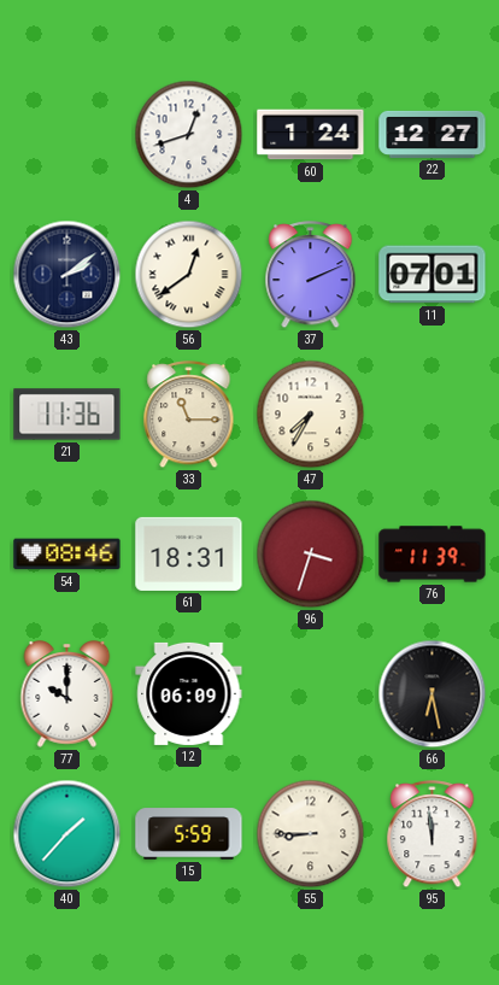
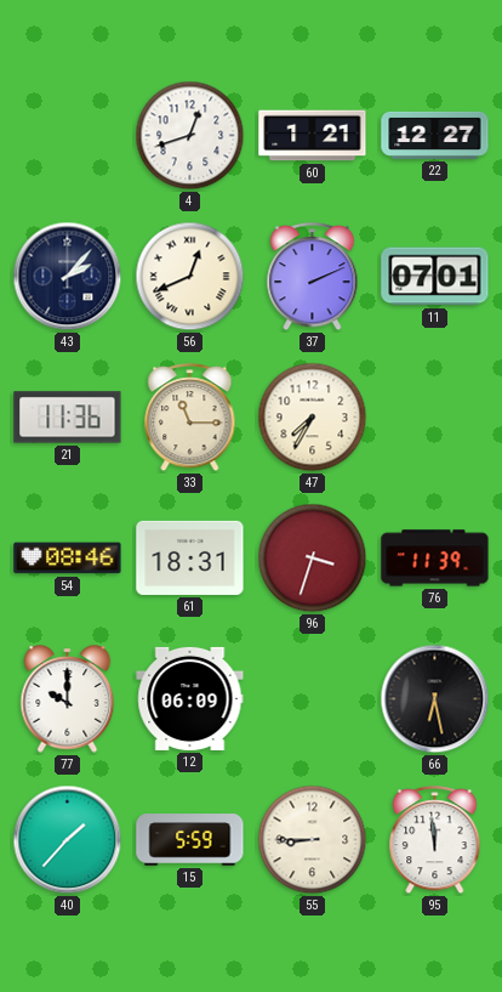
60: 1:24 -> 1:21 (313, 136)
43: 2:09 -> 2:07 (68, 277)
56: 12:39 -> 12:41 (190, 277)
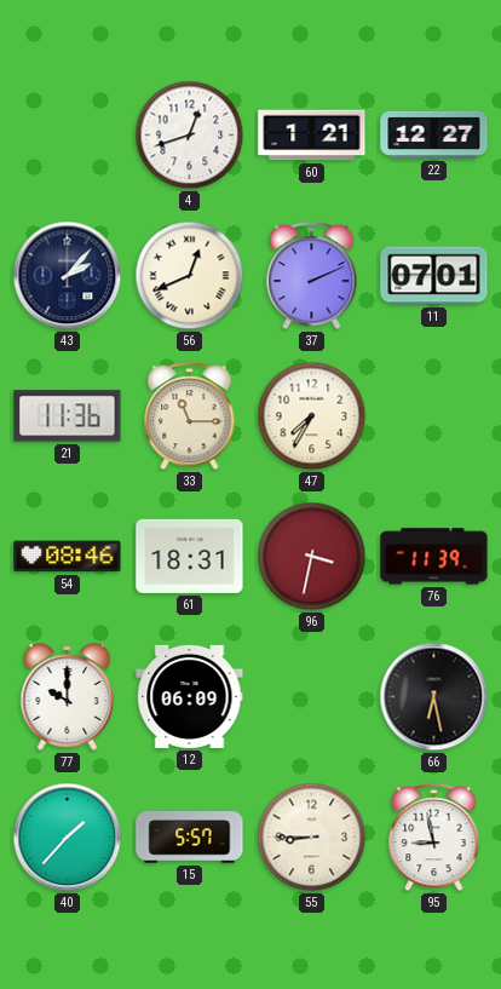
96: 3:33 -> 3:32 (312, 557)
15: 5:59 -> 5:57 (190, 838)
95: 11:59 -> 8:58 (434, 838)
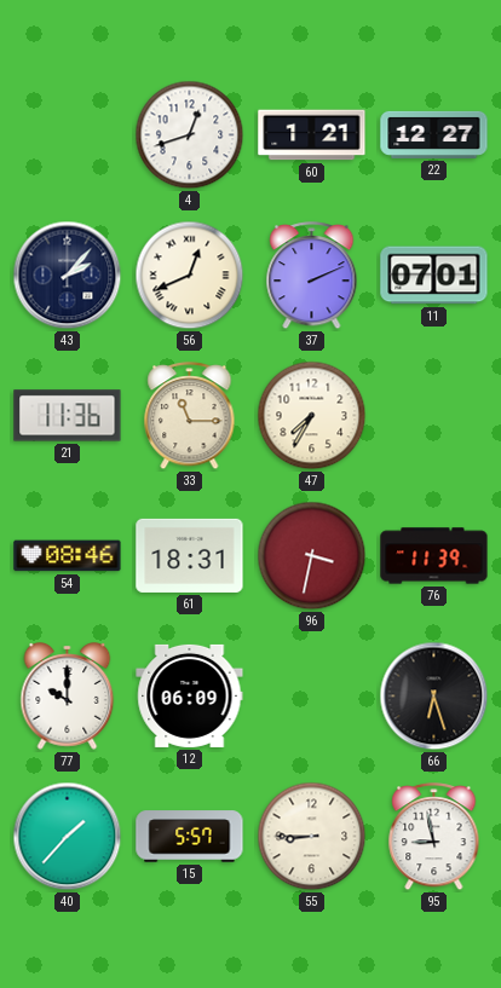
66: 6:28 -> 6:27 (434, 697)
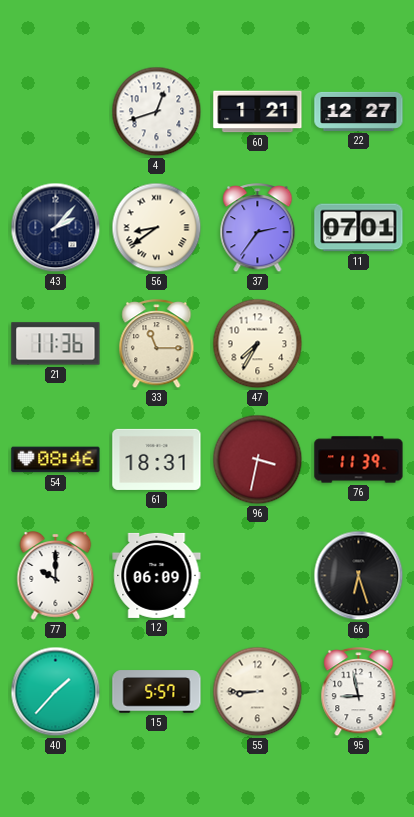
56: 12:41 -> 8:39 (157, 228)
37: 2:11 -> 2:36 (258, 228)
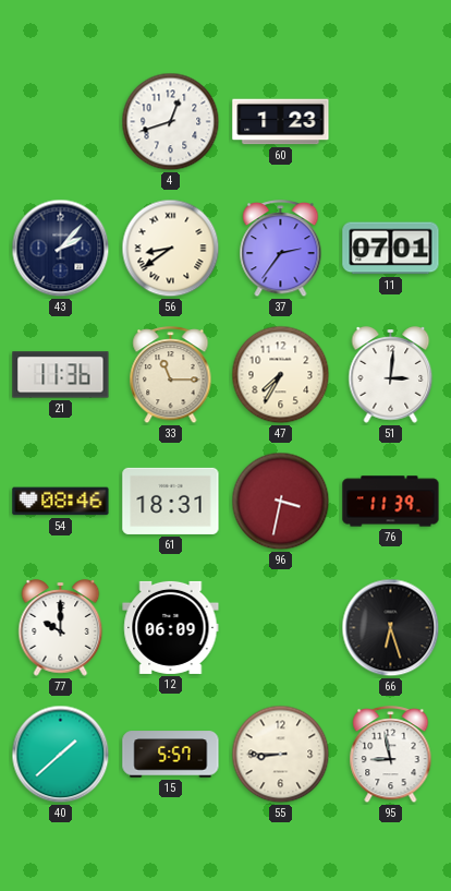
60: 1:21 -> 1:23 (281, 122)
22: 12:27 -> none (359, 111)
51: none -> 3:01 (391, 375)
40: 1:37 -> 1:38 (61, 755)
